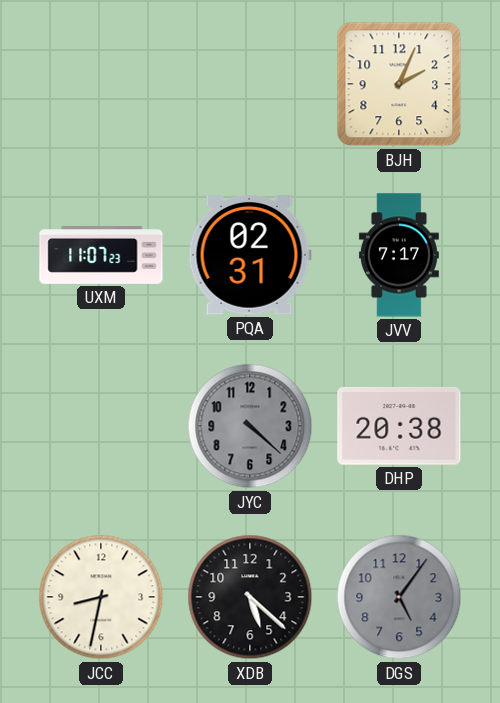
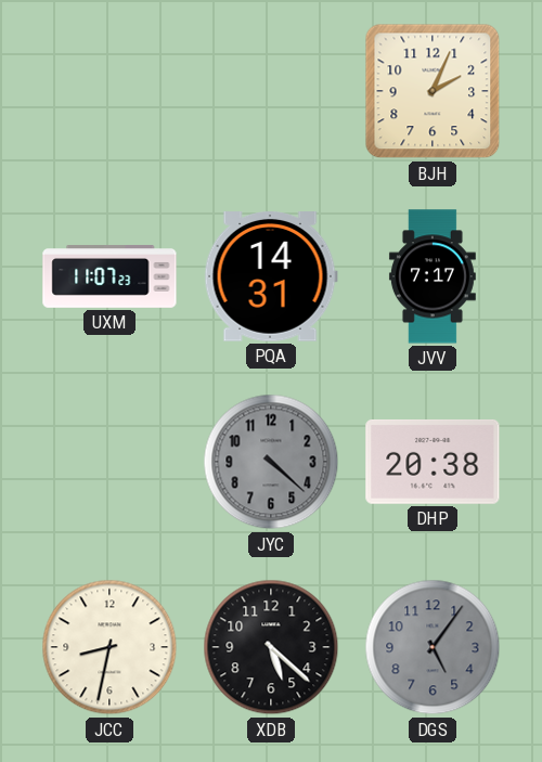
PQA: 02:31 -> 14:31 (271, 277)
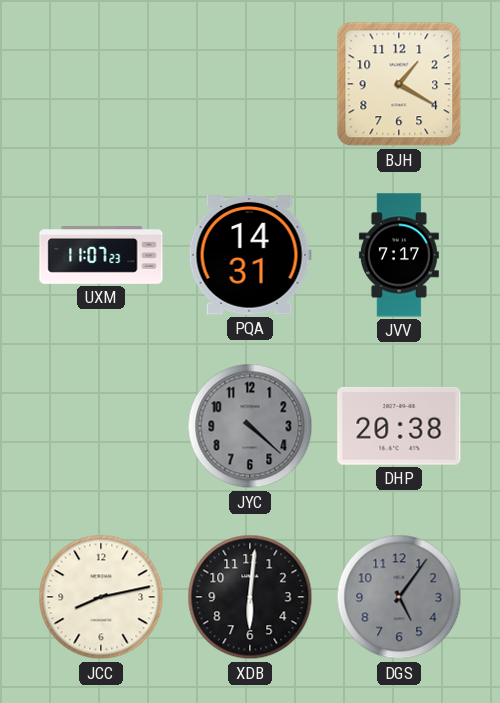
BJH: 2:04 -> 1:20 (399, 84)
JCC: 8:32 -> 8:13 (101, 597)
XDB: 5:22 -> 6:01 (250, 597)
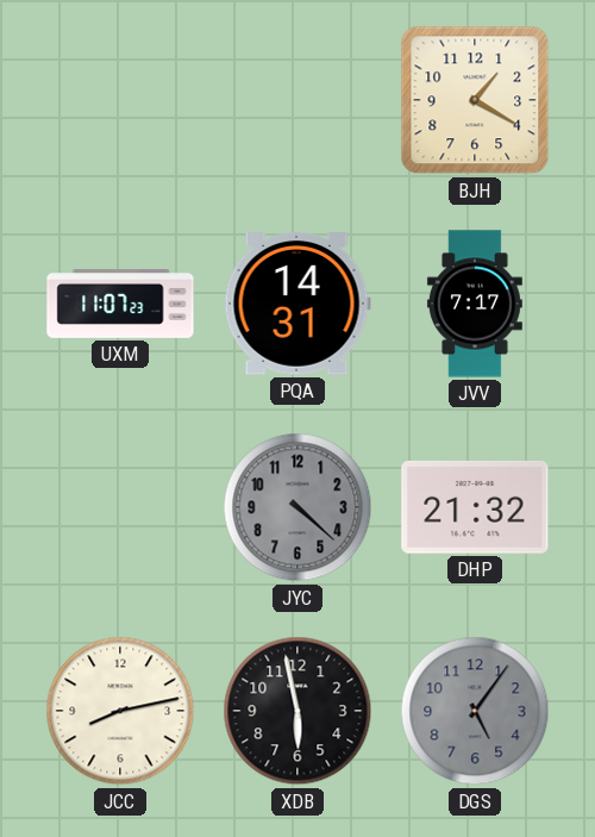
DHP: 20:38 -> 21:32 (475, 507)
XDB: 6:01 -> 5:58 (297, 711)
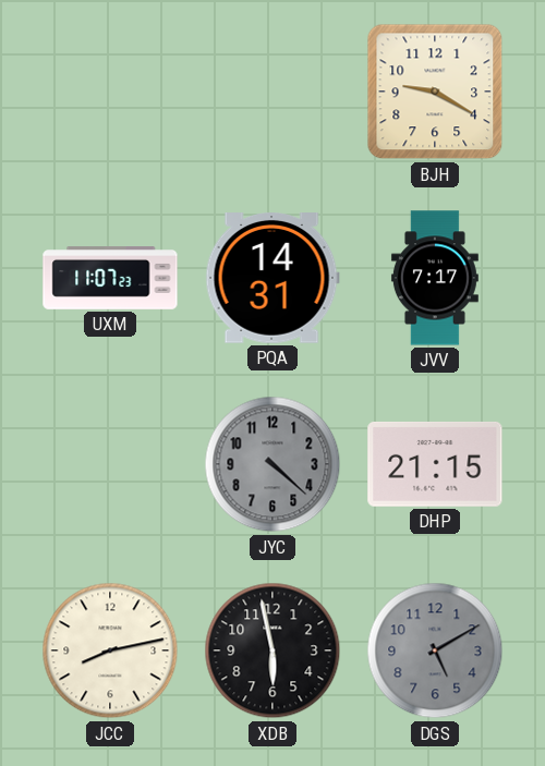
BJH: 1:20 -> 9:20 (435, 92)
DHP: 21:32 -> 21:15 (435, 464)
DGS: 5:06 -> 5:10 (435, 651)
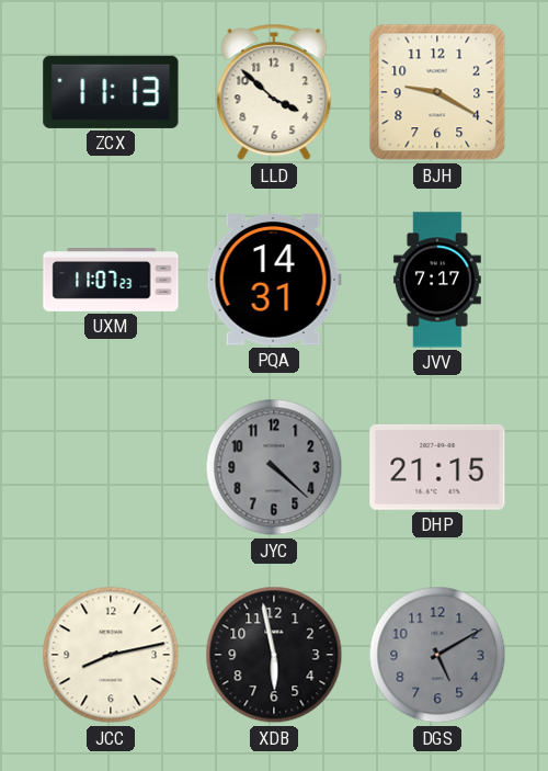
ZCX: none -> 11:13 (111, 92)
LLD: none -> 3:52 (274, 92)
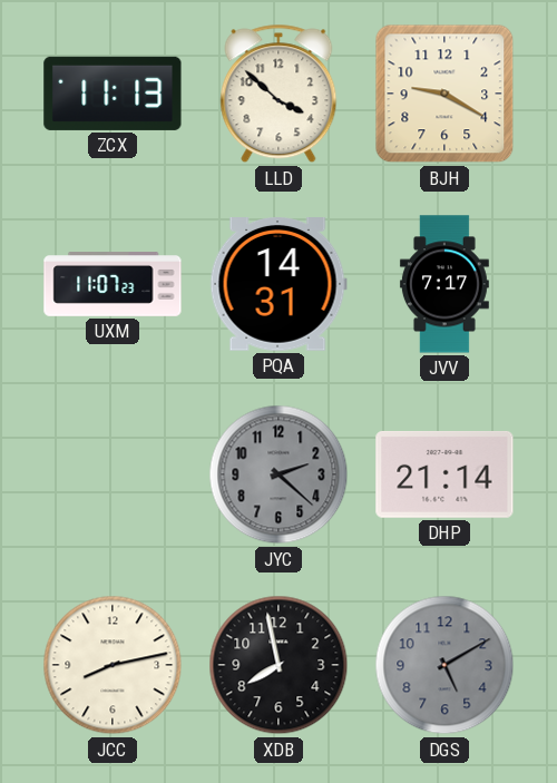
JYC: 4:22 -> 2:22 (278, 474)
DHP: 21:15 -> 21:14 (444, 474)
XDB: 5:58 -> 7:58 (278, 665)
